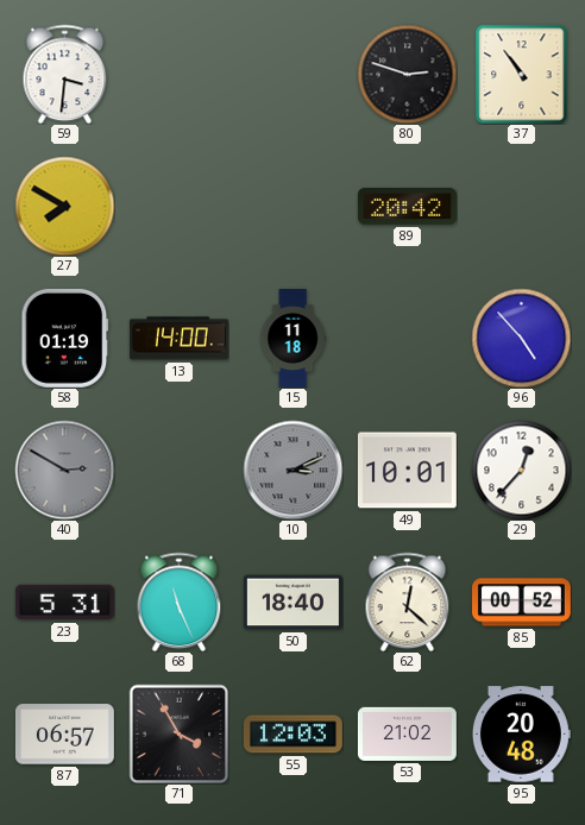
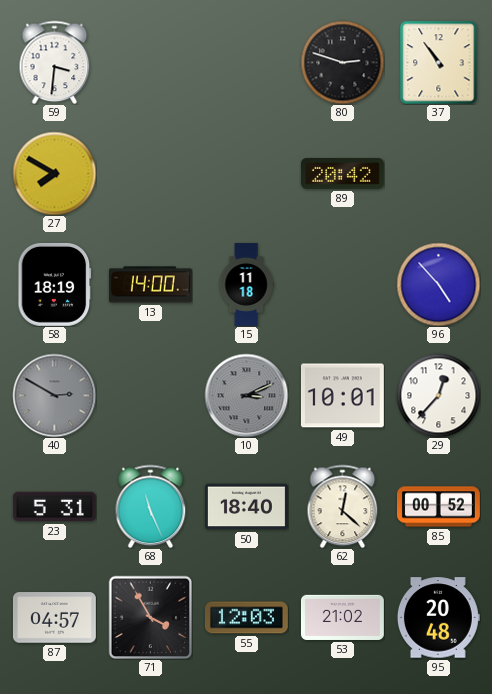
58: 01:19 -> 18:19 (55, 284)
87: 06:57 -> 04:57 (54, 618)
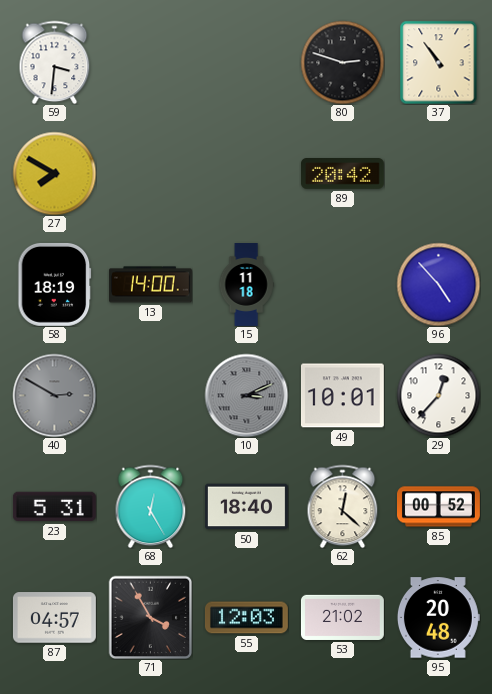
68: 11:26 -> 12:25 (151, 506)
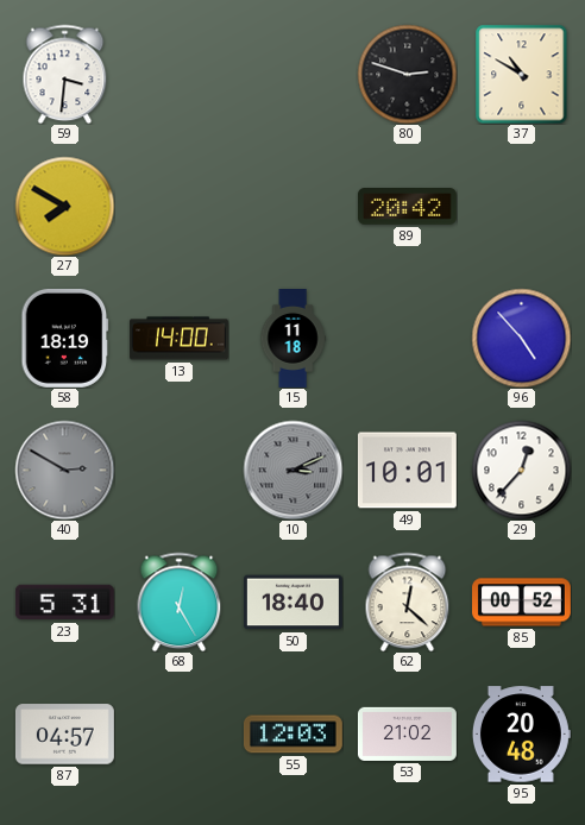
37: 10:54 -> 10:50 (522, 74)
71: 3:55 -> none (150, 617)
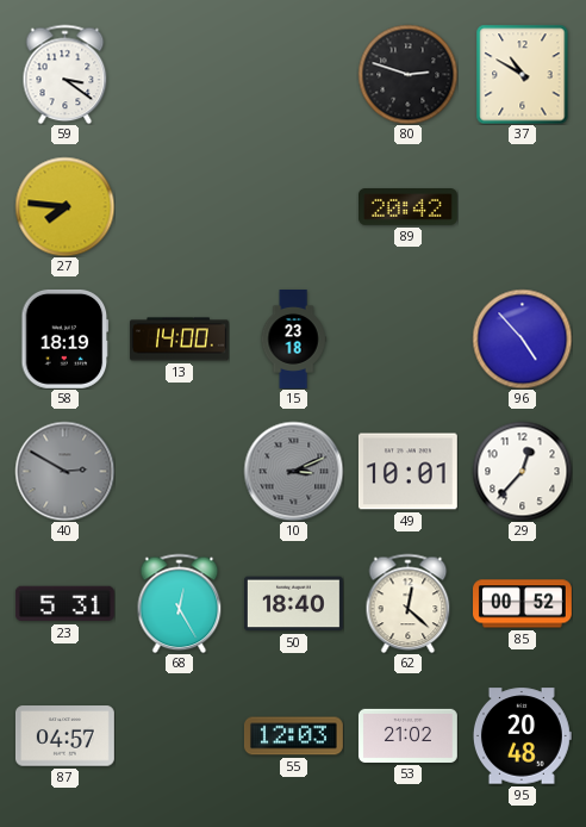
59: 3:31 -> 3:21 (66, 74)
27: 7:50 -> 7:46 (64, 206)
15: 11:18 -> 23:18 (293, 340)
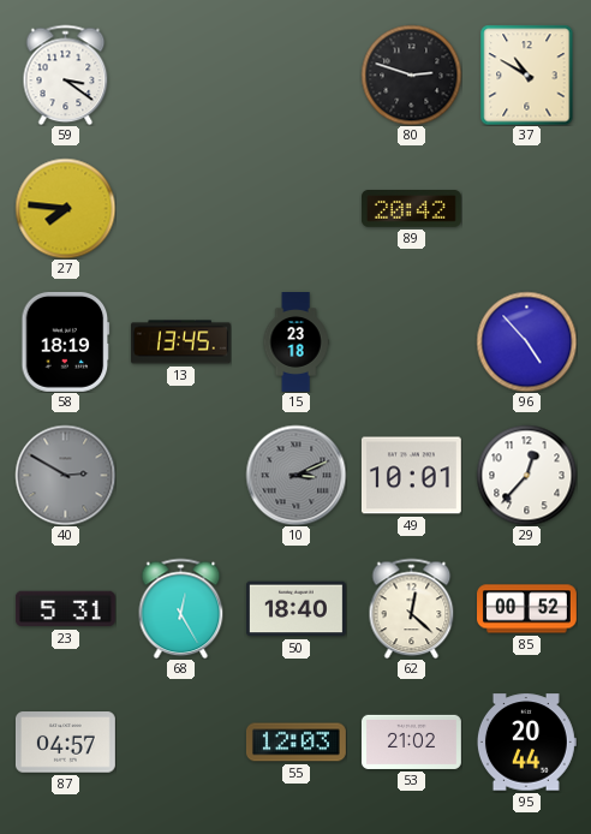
13: 14:00 -> 13:45 (180, 342)
95: 20:48 -> 20:44 (526, 743)
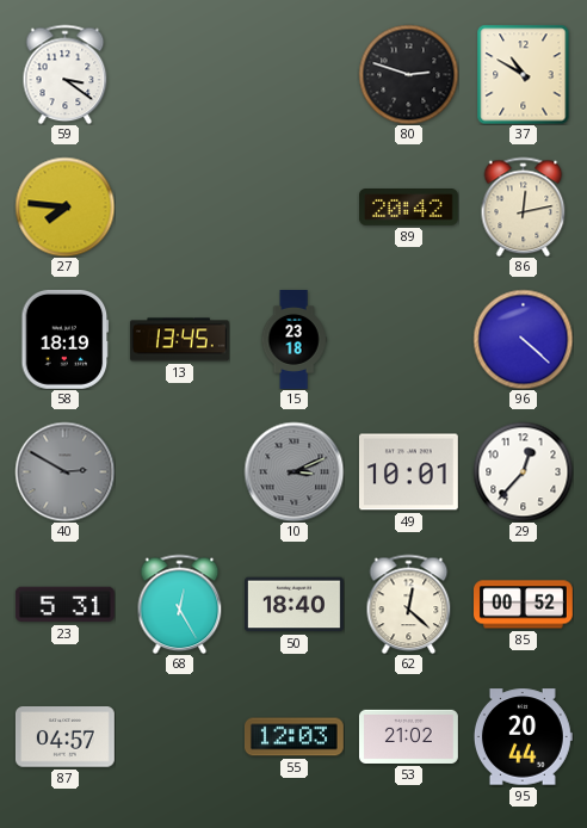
86: none -> 12:13 (524, 206)
96: 4:53 -> 4:22 (523, 339)
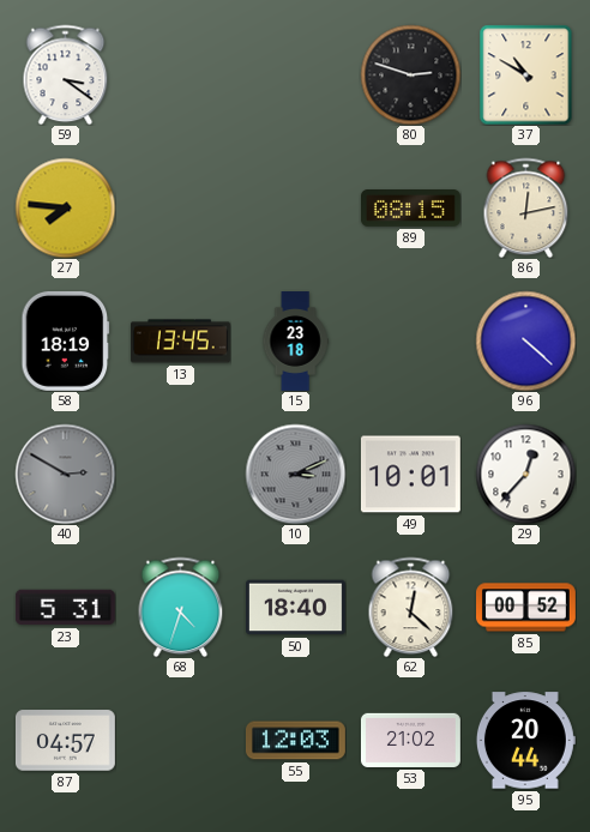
89: 20:42 -> 08:15 (410, 209)
68: 12:25 -> 4:33 (181, 607)
